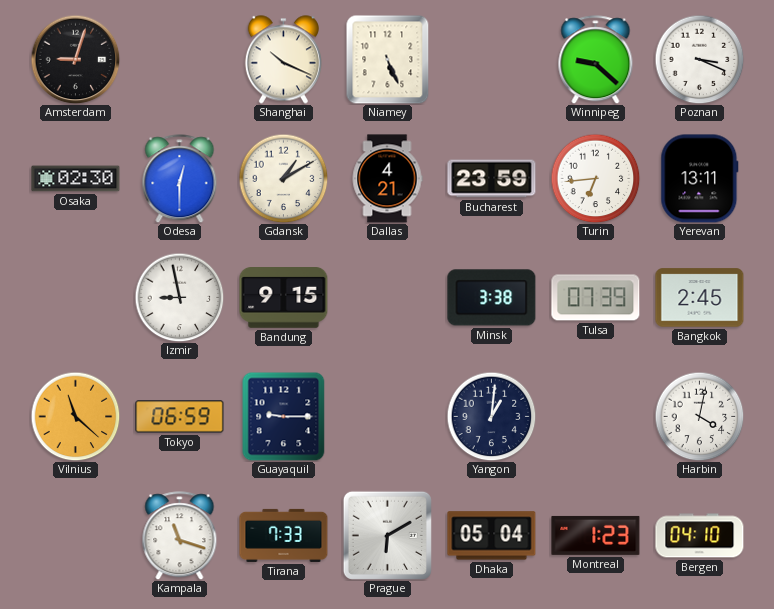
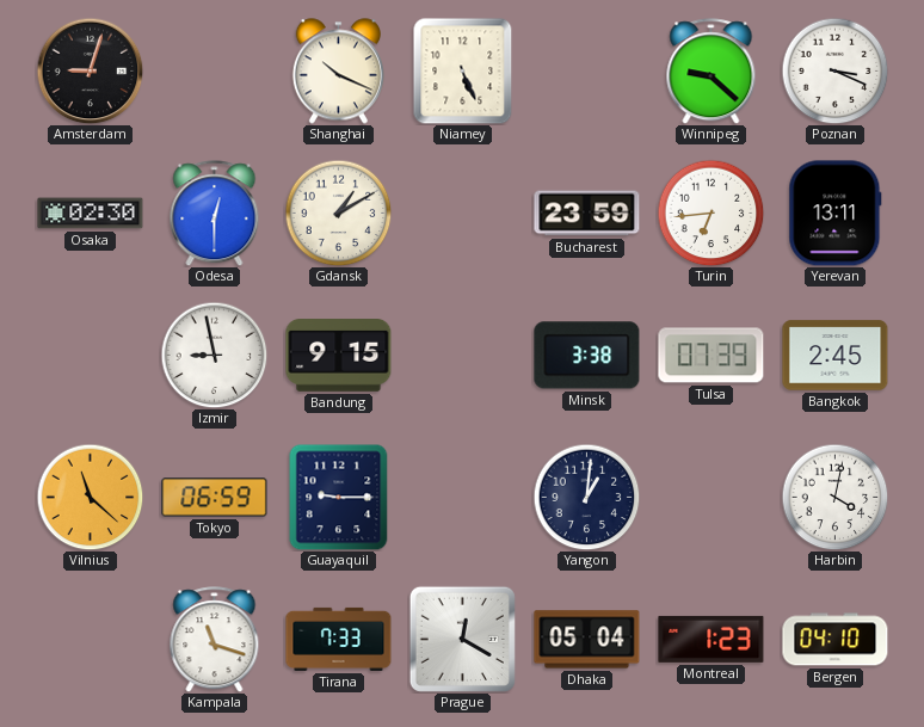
Dallas: 4:21 -> none (387, 179)
Prague: 6:10 -> 12:20 (462, 639)
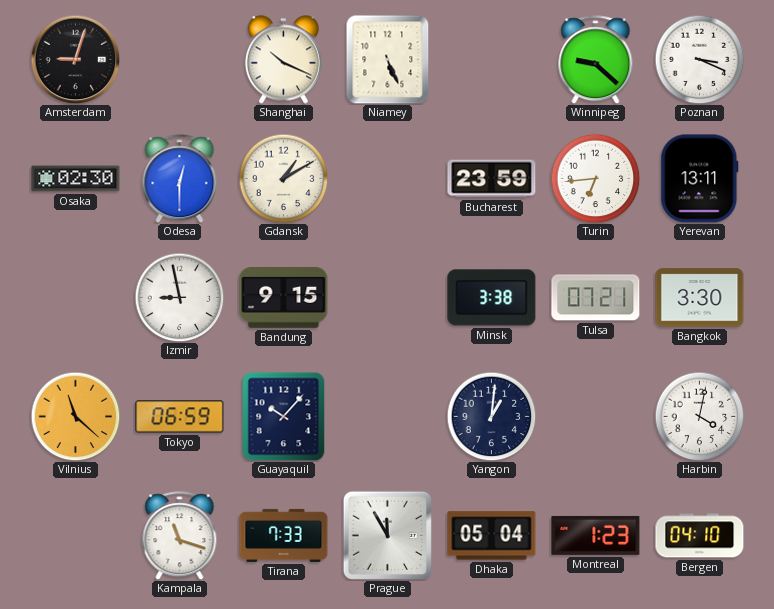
Tulsa: 07:39 -> 07:21 (596, 298)
Bangkok: 2:45 -> 3:30 (700, 298)
Guayaquil: 9:15 -> 10:07 (284, 416)
Prague: 12:20 -> 11:55 (387, 535)
